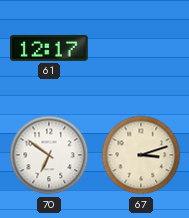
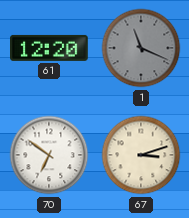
61: 12:17 -> 12:20 (50, 48)
1: none -> 11:19 (141, 48)
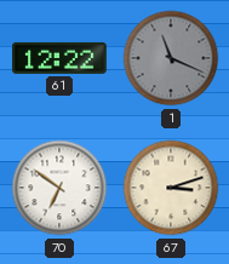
61: 12:20 -> 12:22 (61, 58)
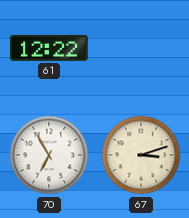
1: 11:19 -> none (171, 58)
70: 6:51 -> 6:55 (49, 155)
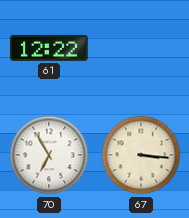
67: 3:12 -> 3:16 (141, 155)
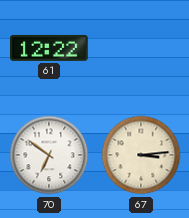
70: 6:55 -> 6:51 (49, 155)
67: 3:16 -> 3:14 (141, 155)
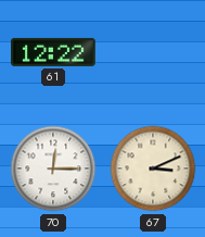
70: 6:51 -> 12:15 (53, 169)
67: 3:14 -> 3:11 (153, 169)
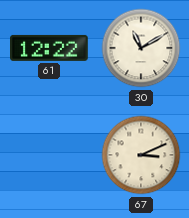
30: none -> 11:10 (141, 48)
70: 12:15 -> none (53, 169)
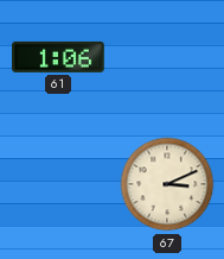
61: 12:22 -> 1:06 (59, 57)
30: 11:10 -> none (141, 48)
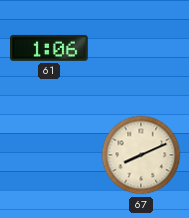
67: 3:11 -> 8:11 (141, 155)
